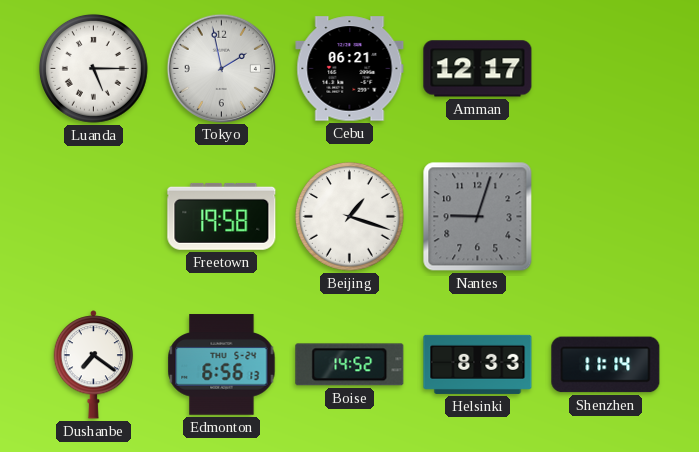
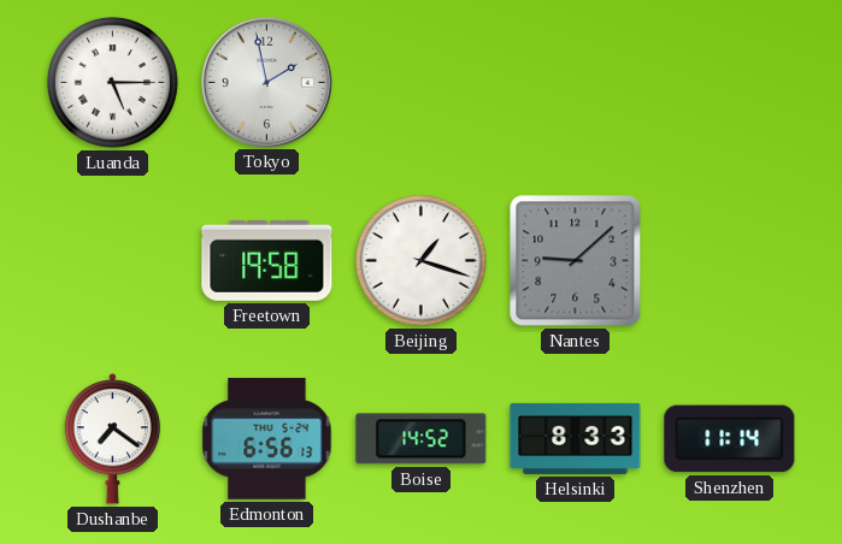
Cebu: 06:21 -> none (350, 69)
Amman: 12:17 -> none (478, 69)
Nantes: 9:03 -> 9:08 (576, 261)
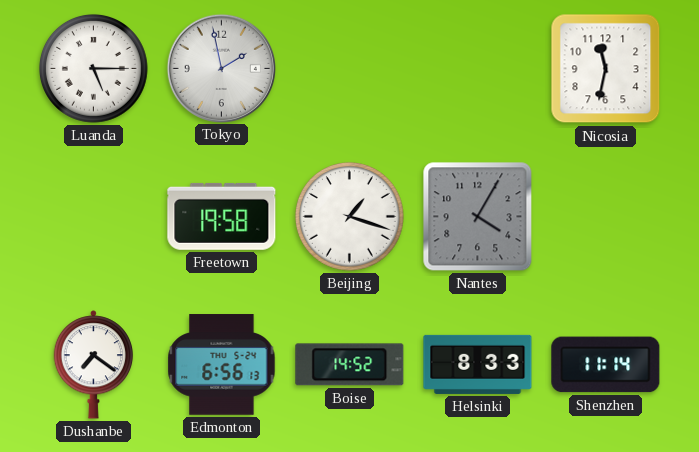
Nicosia: none -> 11:32 (606, 69)
Nantes: 9:08 -> 4:05 (478, 217)
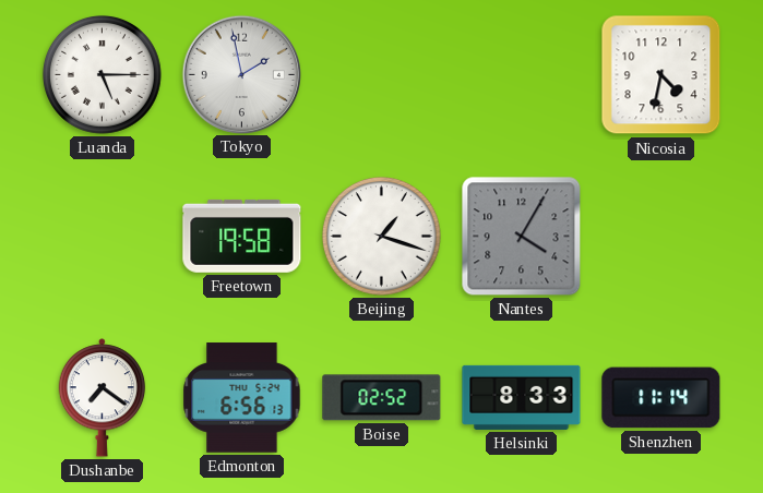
Nicosia: 11:32 -> 4:32 (661, 75)
Boise: 14:52 -> 02:52 (382, 398)
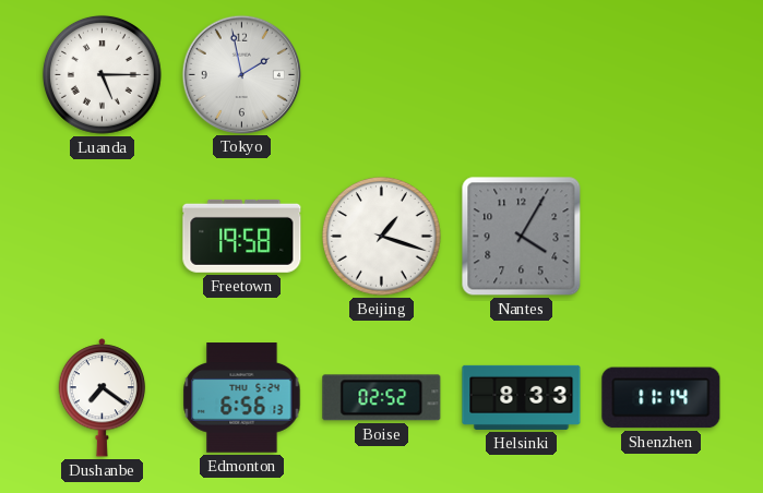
Nicosia: 4:32 -> none (661, 75)
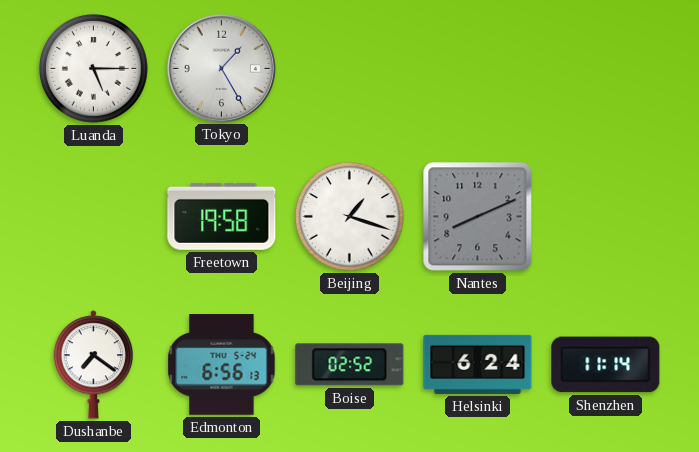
Tokyo: 1:58 -> 1:25 (221, 68)
Nantes: 4:05 -> 8:11 (478, 217)
Helsinki: 8:33 -> 6:24 (478, 364)
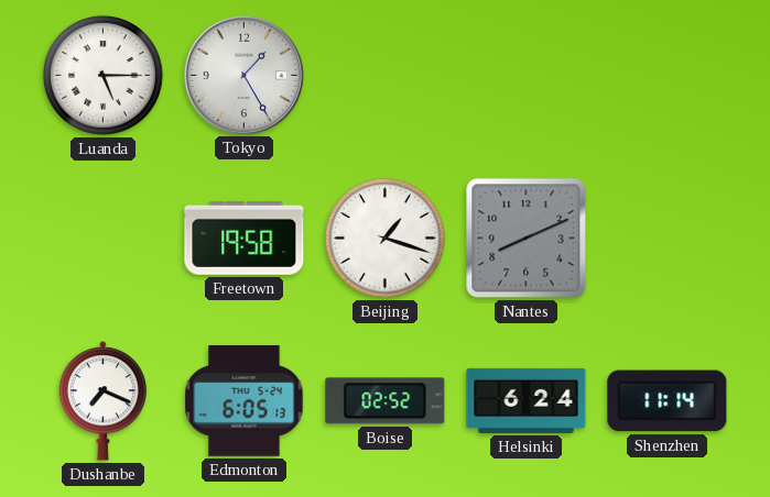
Dushanbe: 7:21 -> 7:19 (104, 401)
Edmonton: 6:56 -> 6:05 (245, 401)
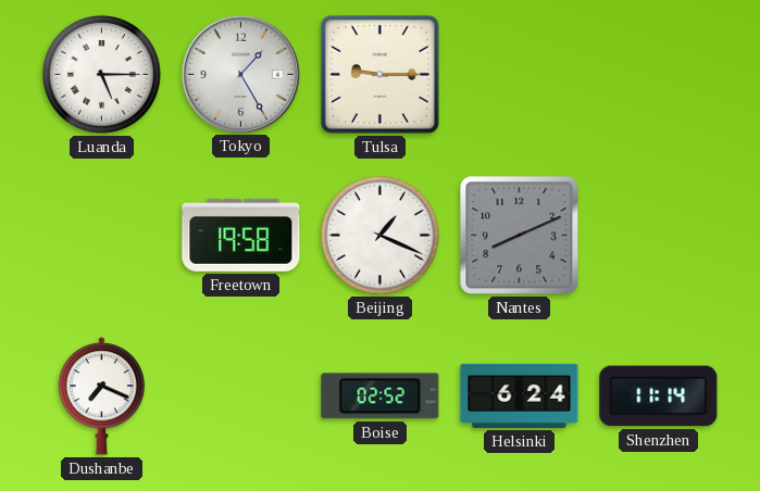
Tulsa: none -> 9:15 (379, 74)
Beijing: 1:18 -> 1:19 (381, 236)
Edmonton: 6:05 -> none (245, 401)
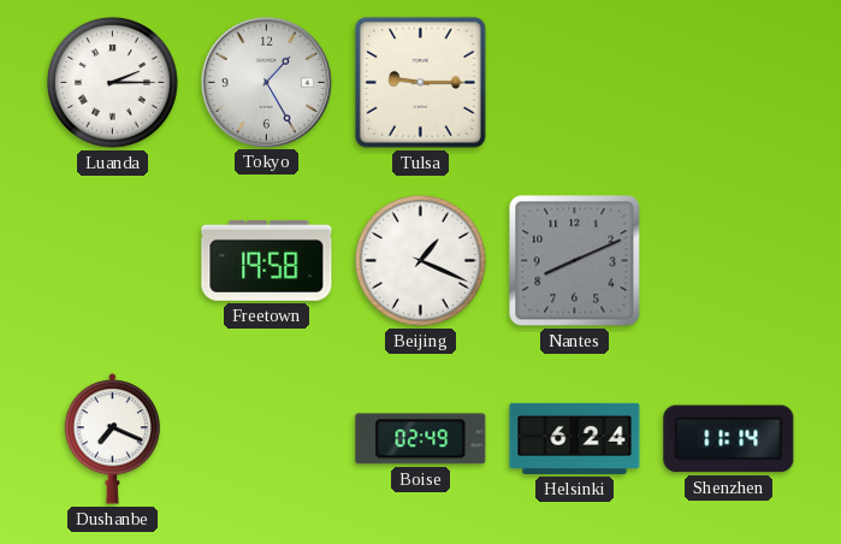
Luanda: 5:15 -> 2:15 (113, 83)
Boise: 02:52 -> 02:49 (421, 439)
